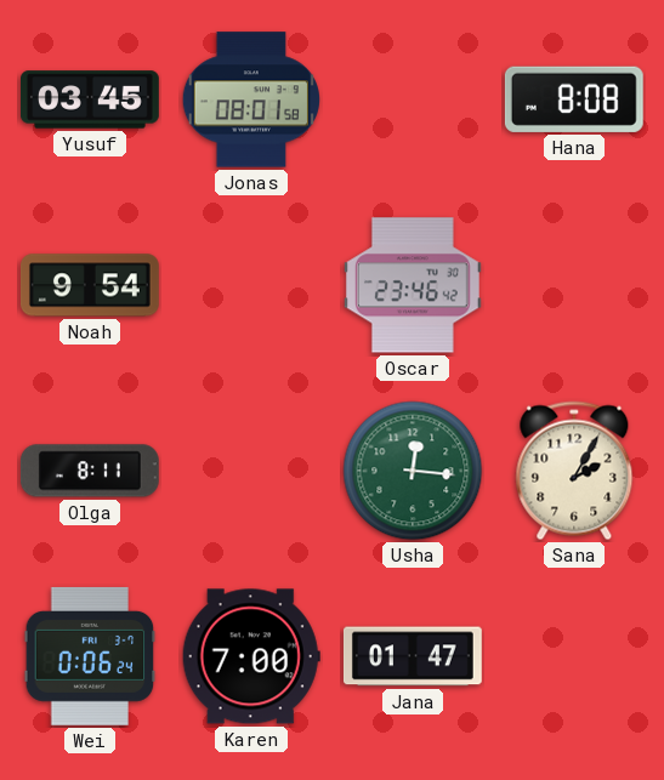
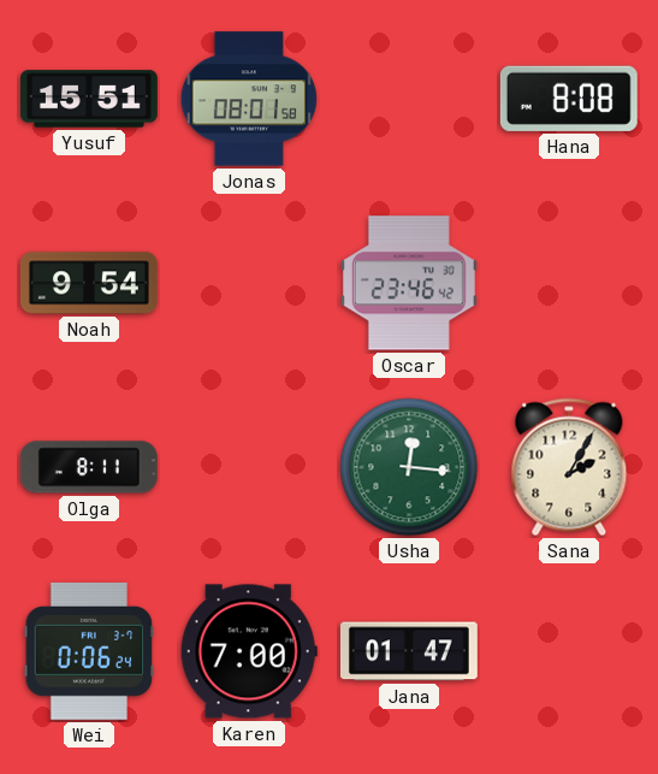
Yusuf: 03:45 -> 15:51 (89, 99)
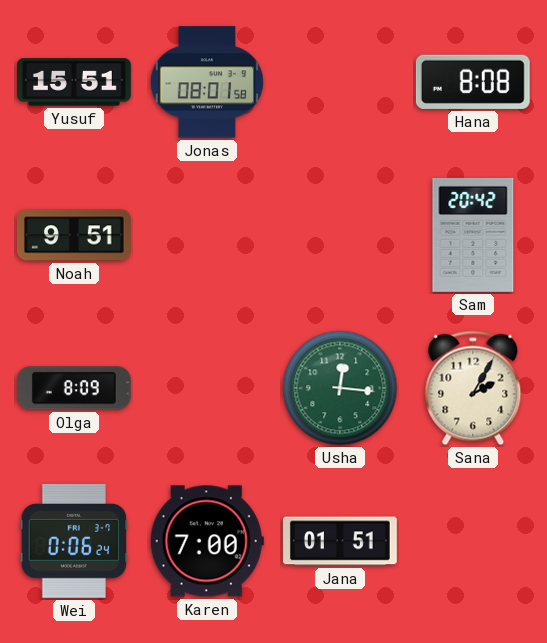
Noah: 9:54 -> 9:51 (74, 235)
Oscar: 23:46 -> none (409, 283)
Sam: none -> 20:42 (473, 235)
Olga: 8:11 -> 8:09 (74, 388)
Jana: 01:47 -> 01:51 (340, 541)
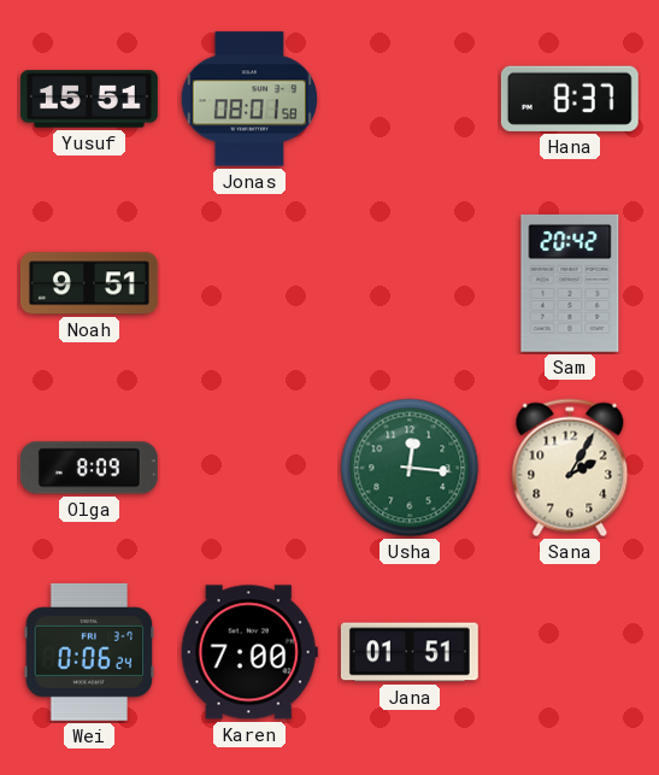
Hana: 8:08 -> 8:37 (570, 99)
